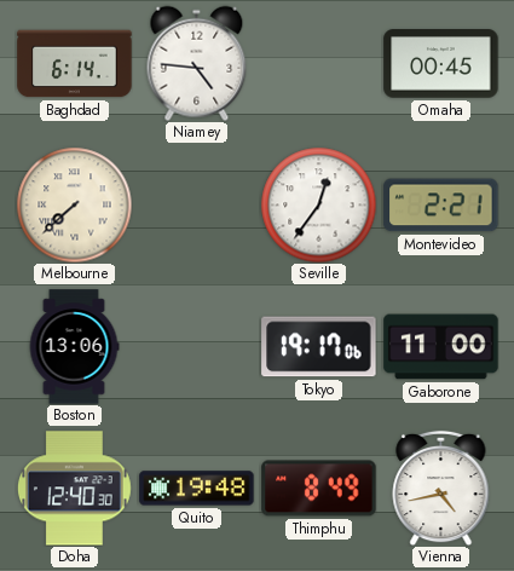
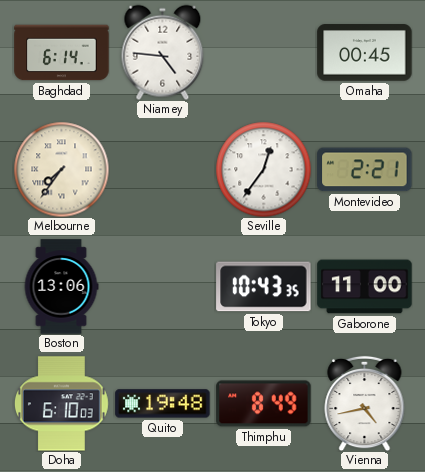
Melbourne: 7:38 -> 7:36 (61, 169)
Tokyo: 19:17 -> 10:43 (264, 287)
Doha: 12:40 -> 6:10 (61, 404)
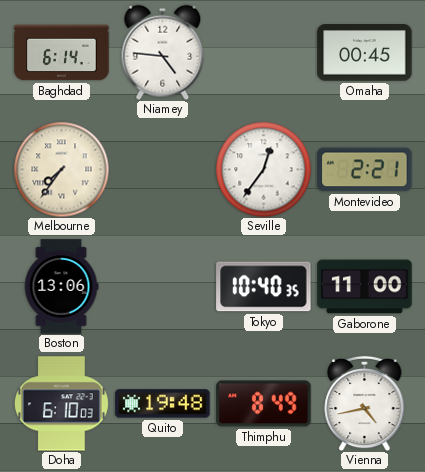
Tokyo: 10:43 -> 10:40 (264, 287)
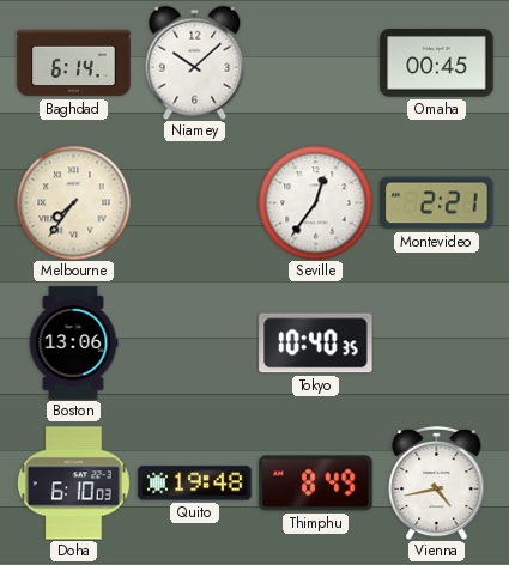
Niamey: 4:46 -> 10:08 (195, 62)
Gaborone: 11:00 -> none (365, 287)
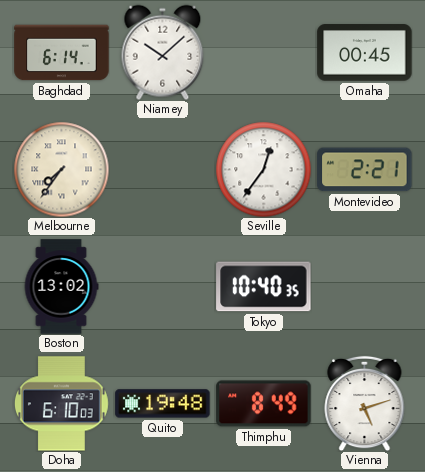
Boston: 13:06 -> 13:02 (61, 287)
Vienna: 4:43 -> 5:12 (365, 403)
